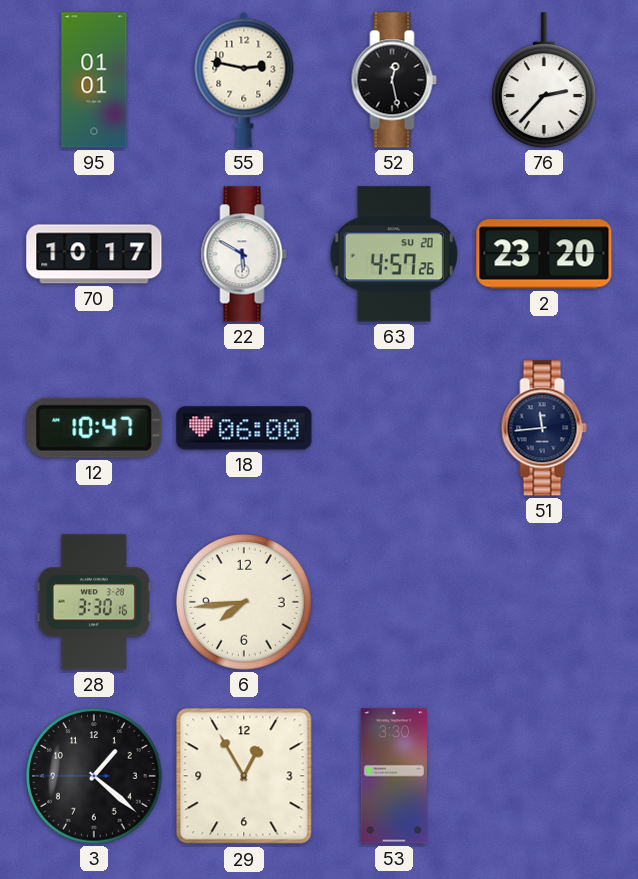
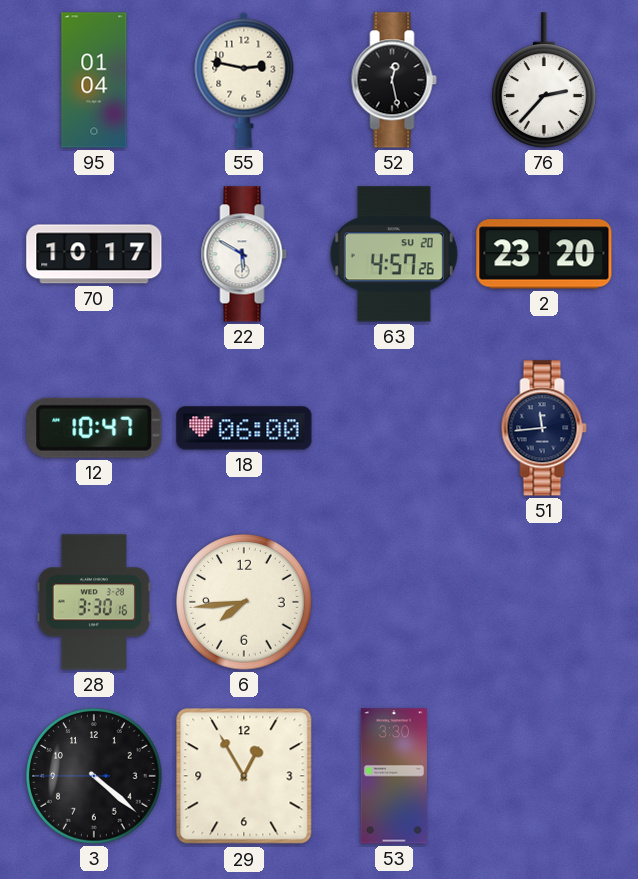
95: 01:01 -> 01:04 (94, 80)
3: 1:21 -> 4:21 (94, 776)
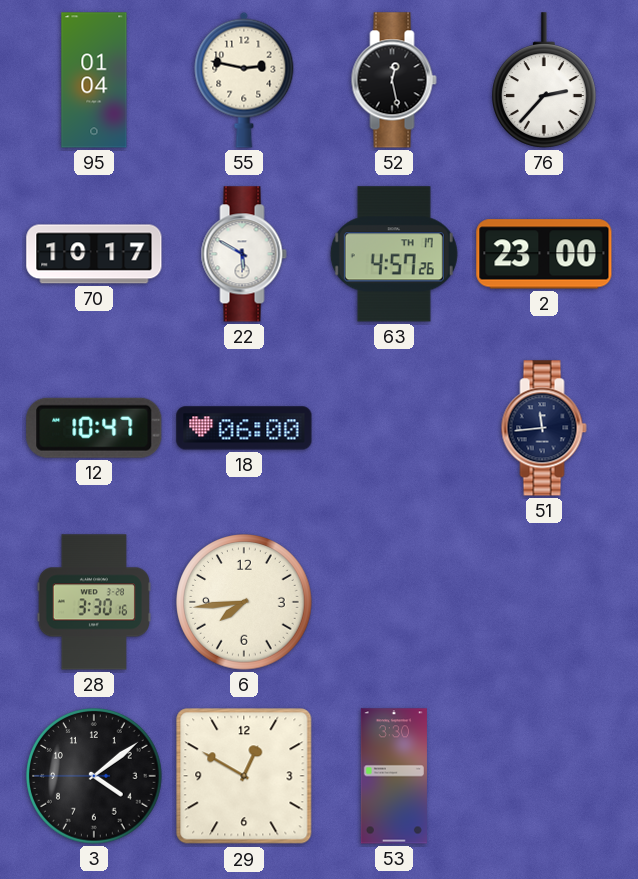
63 date: SU 20 -> TH 17 (394, 254)
2: 23:20 -> 23:00 (544, 254)
3: 4:21 -> 4:08 (94, 776)
29: 12:55 -> 12:50 (244, 776)
